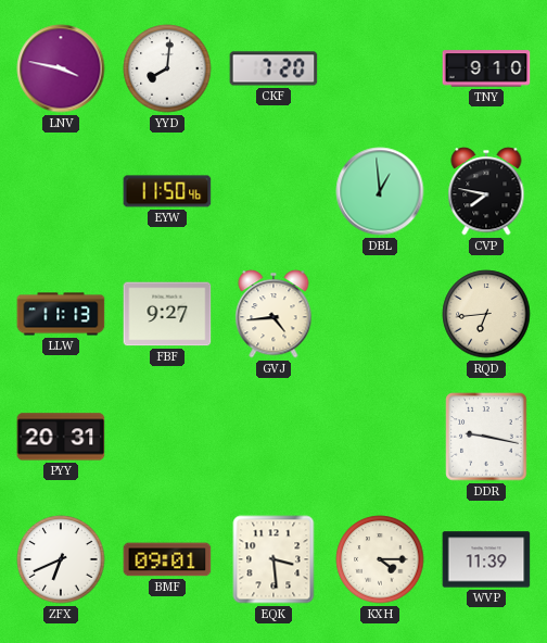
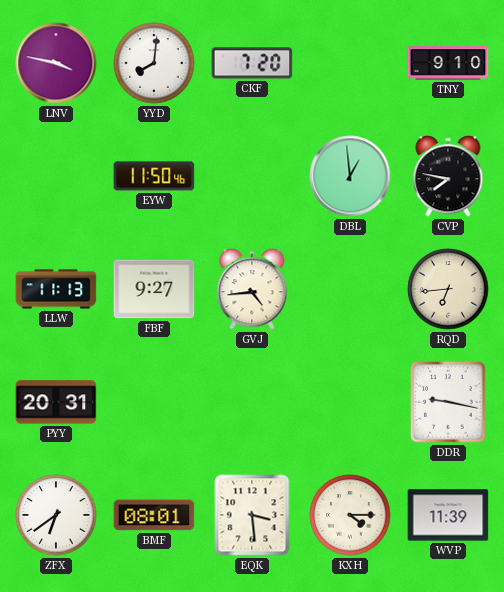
ZFX: 6:41 -> 6:39 (56, 515)
BMF: 09:01 -> 08:01 (154, 515)
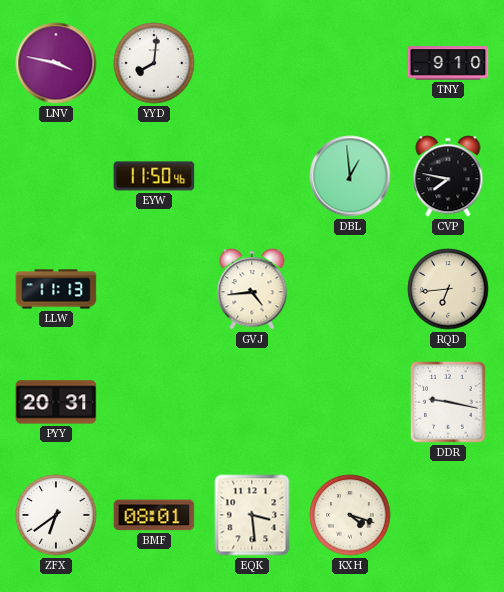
CKF: 7:20 -> none (252, 63)
FBF: 9:27 -> none (154, 289)
KXH: 4:15 -> 4:18 (350, 515)
WVP: 11:39 -> none (448, 515)
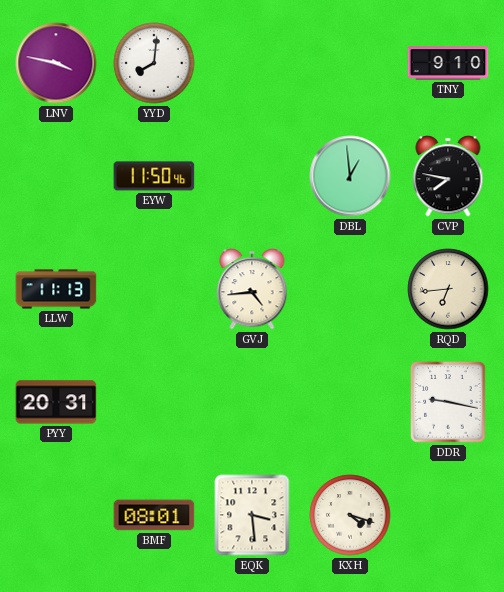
ZFX: 6:39 -> none (56, 515)
